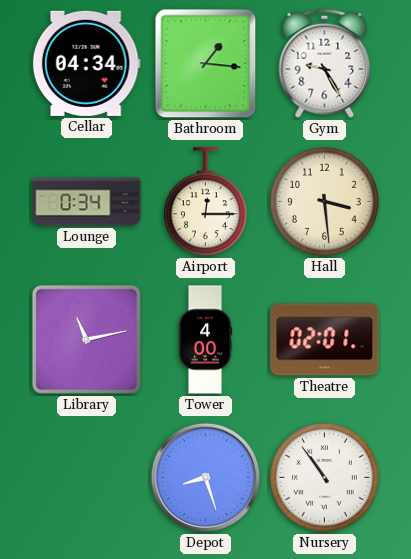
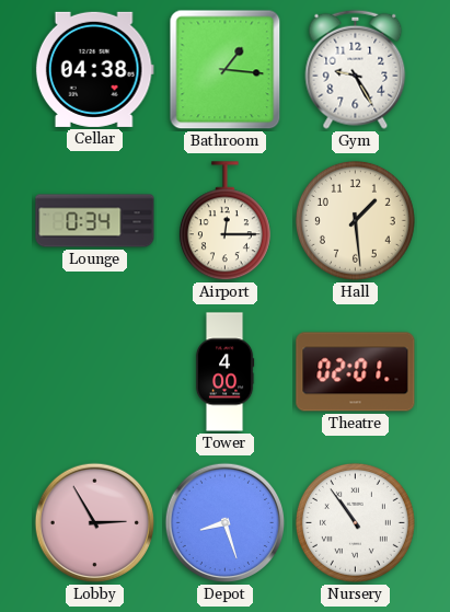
Cellar: 04:34 -> 04:38 (94, 69)
Hall: 3:29 -> 1:29 (355, 220)
Library: 11:13 -> none (86, 339)
Lobby: none -> 2:55 (95, 523)
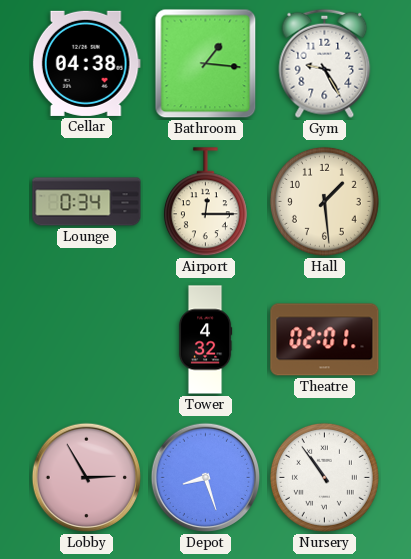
Tower: 4:00 -> 4:32 (205, 340)
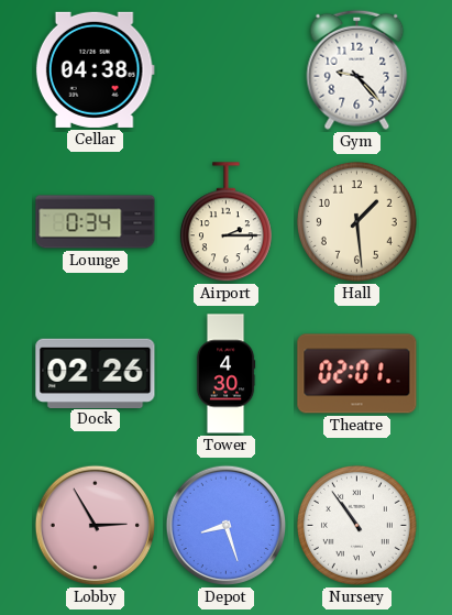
Bathroom: 1:16 -> none (206, 64)
Gym: 9:25 -> 9:23 (357, 69)
Airport: 12:15 -> 2:15 (225, 222)
Dock: none -> 02:26 (96, 373)
Tower: 4:32 -> 4:30 (225, 374)
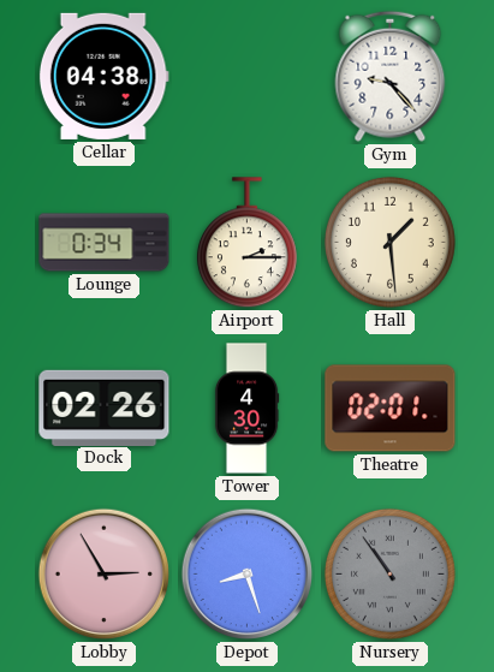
Nursery dial: white -> grey (389, 573)
